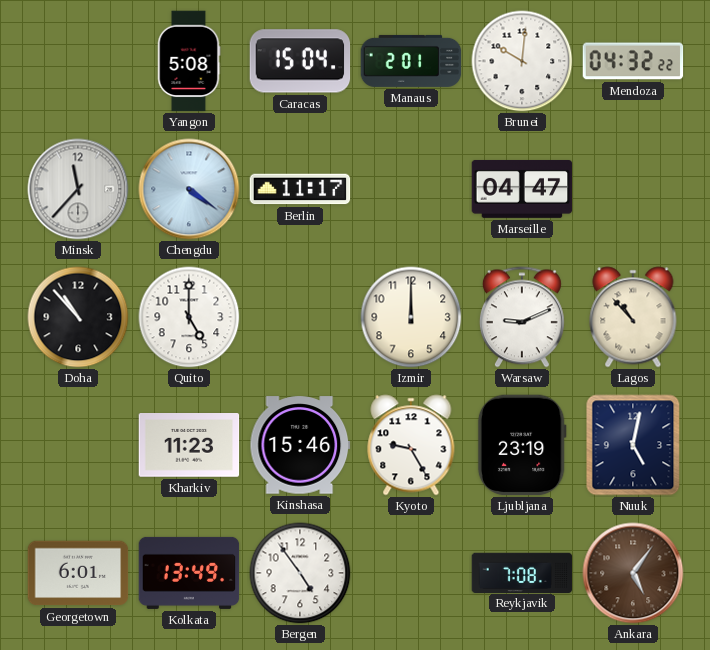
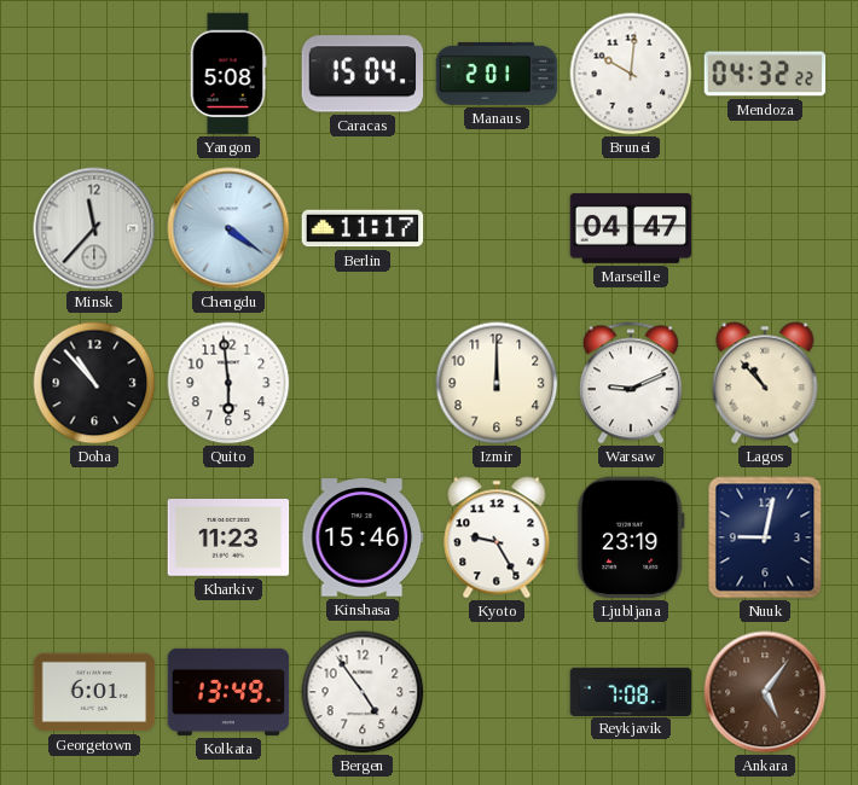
Quito: 5:00 -> 5:59 (228, 383)
Nuuk: 5:02 -> 9:02 (765, 537)
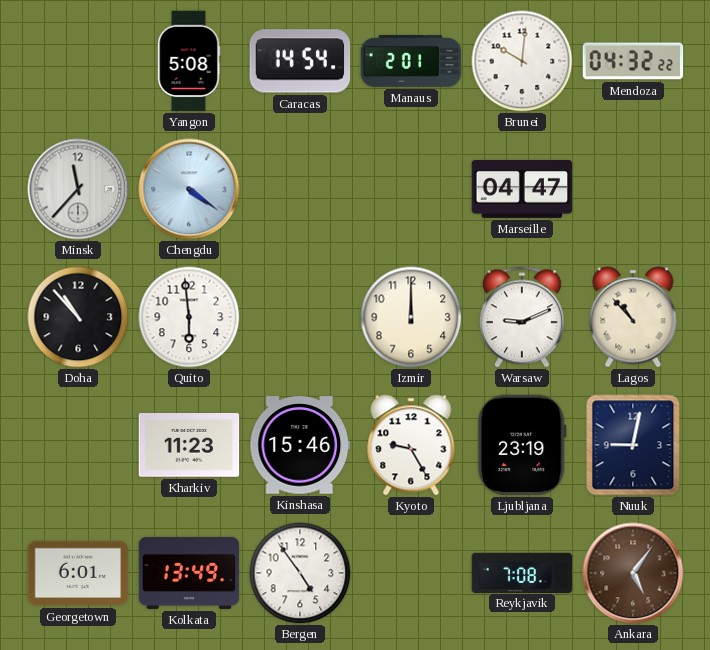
Caracas: 15:04 -> 14:54 (300, 61)
Berlin: 11:17 -> none (363, 228)
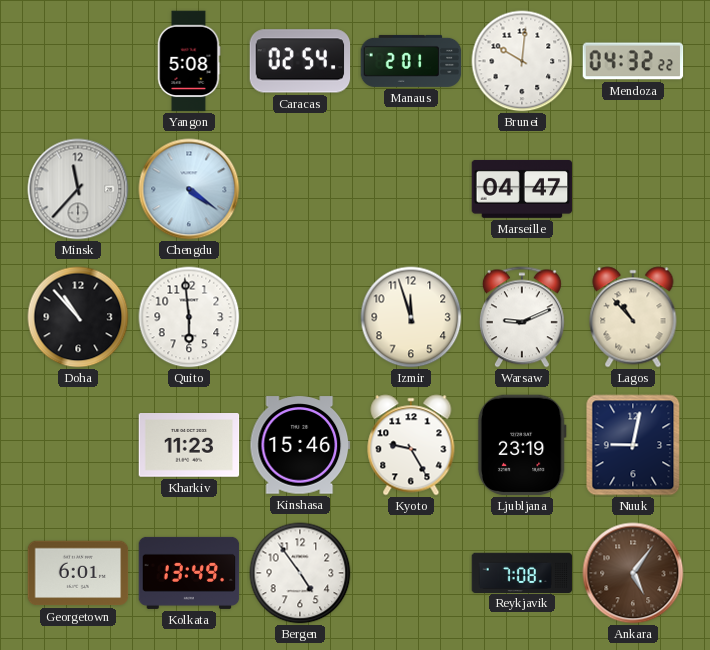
Caracas: 14:54 -> 02:54 (300, 61)
Izmir: 12:00 -> 11:57 (411, 317)
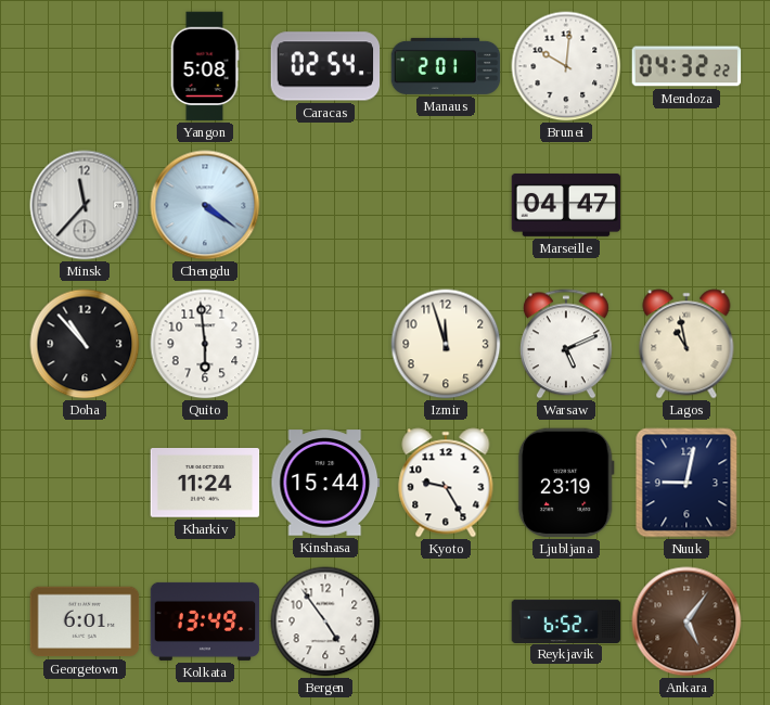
Warsaw: 9:11 -> 5:11 (566, 344)
Lagos: 10:53 -> 10:58 (686, 344)
Kharkiv: 11:23 -> 11:24 (205, 484)
Kinshasa: 15:46 -> 15:44 (325, 483)
Reykjavik: 7:08 -> 6:52 (566, 620)
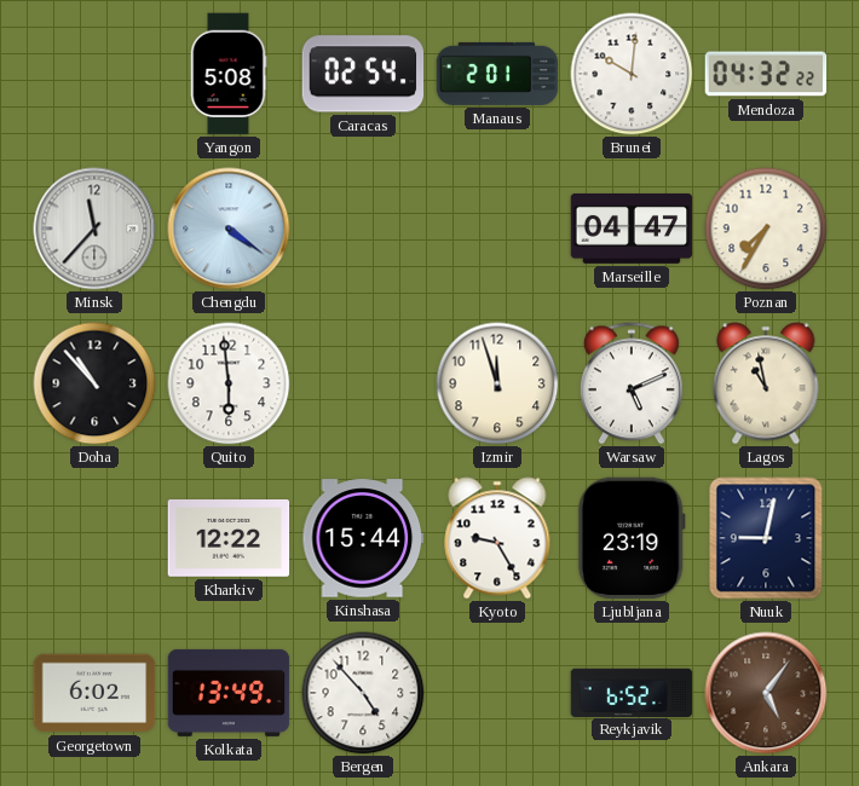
Poznan: none -> 7:35 (766, 229)
Kharkiv: 11:24 -> 12:22 (229, 539)
Georgetown: 6:01 -> 6:02 (94, 693)
Bergen: 4:54 -> 4:53 (363, 693)
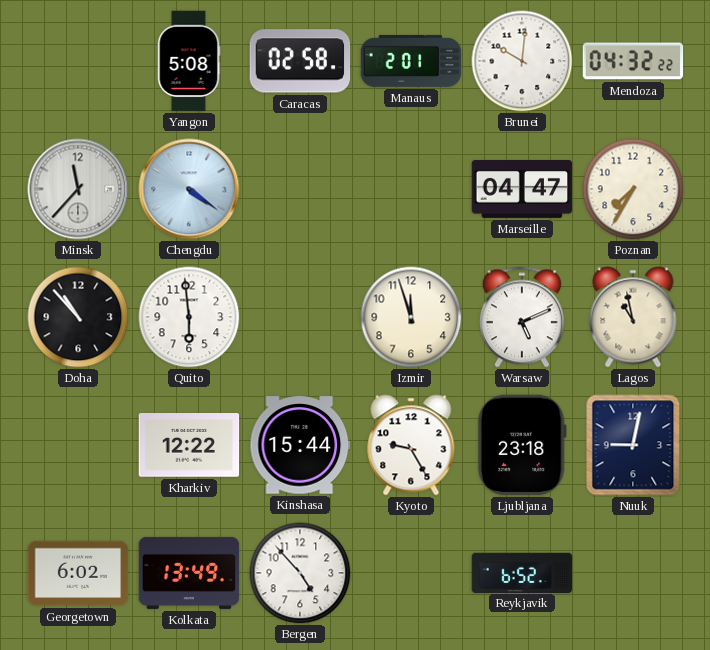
Caracas: 02:54 -> 02:58 (300, 61)
Ljubljana: 23:19 -> 23:18 (522, 445)
Ankara: 5:06 -> none (766, 693)
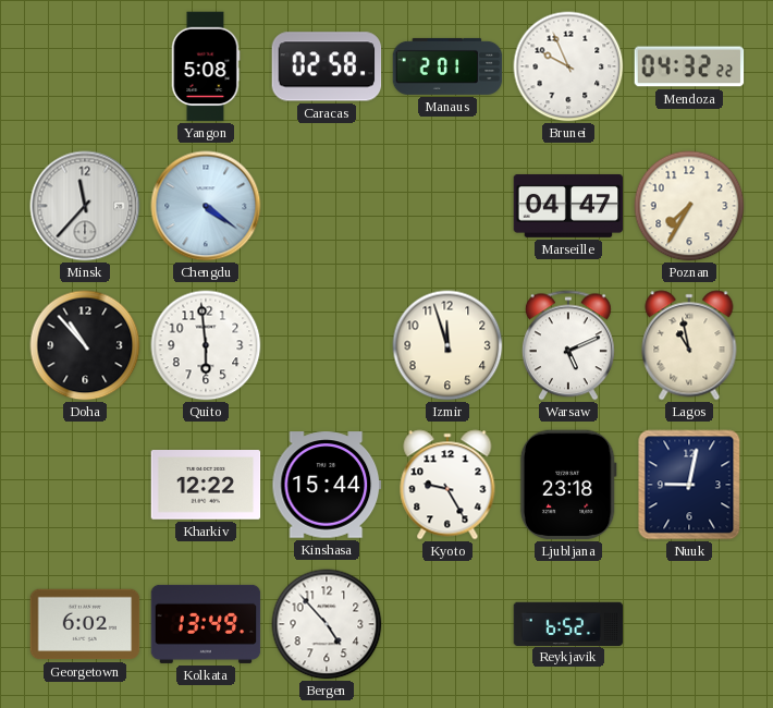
Brunei: 10:01 -> 9:56 (568, 66)
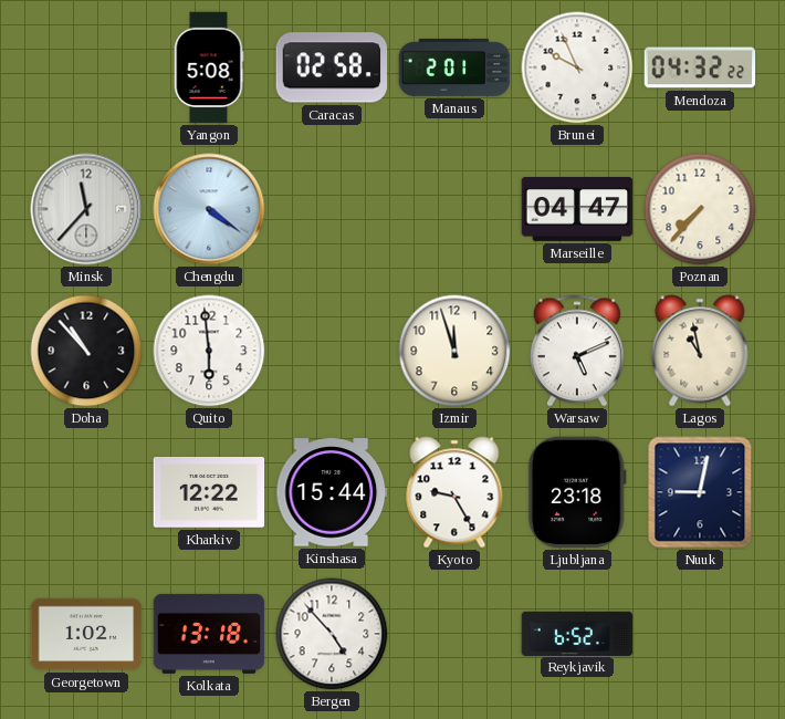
Poznan: 7:35 -> 7:37 (700, 209)
Georgetown: 6:02 -> 1:02 (86, 634)
Kolkata: 13:49 -> 13:18 (209, 634)
